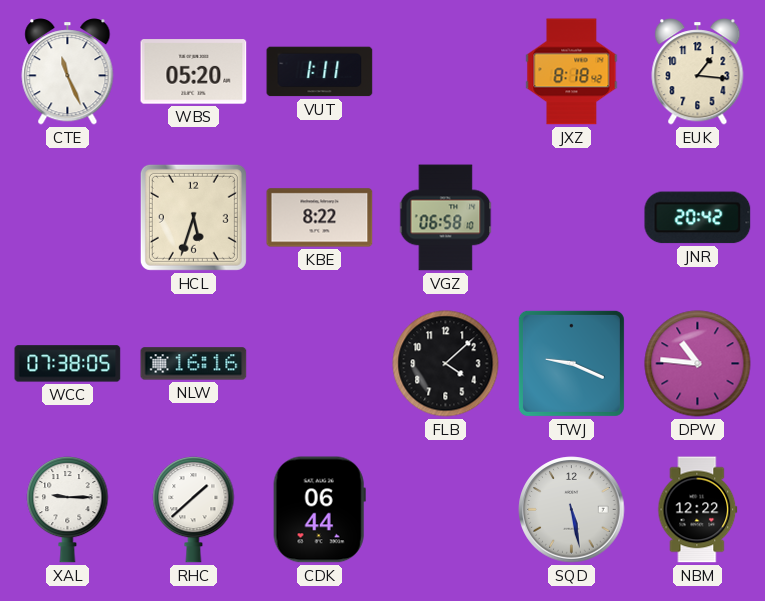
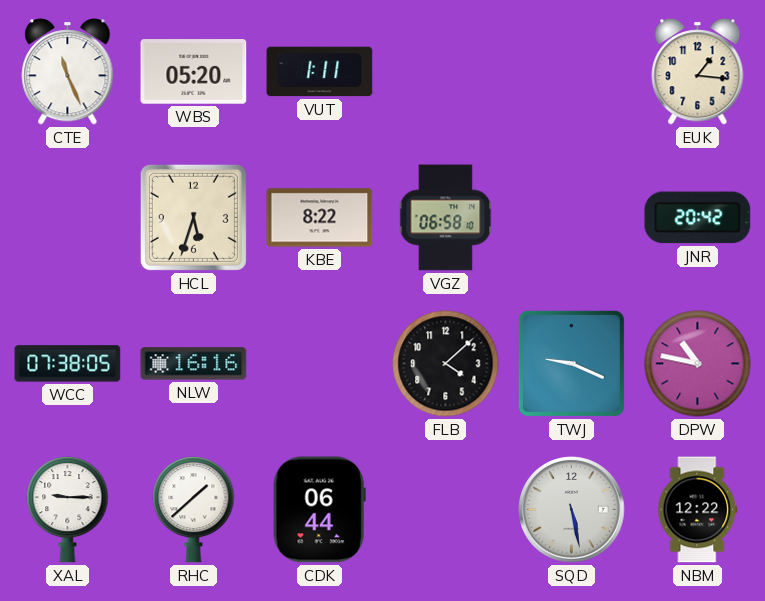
JXZ: 8:18 -> none (572, 72)
DPW: 10:46 -> 10:47 (698, 364)
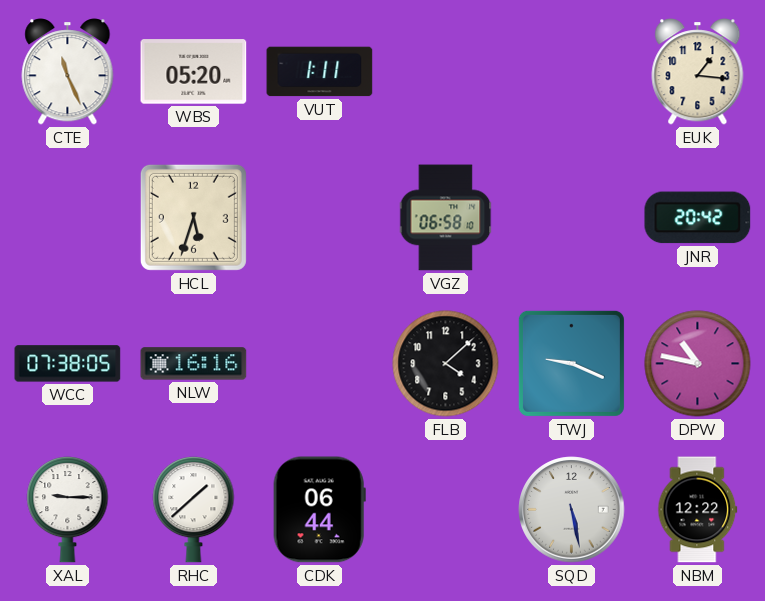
KBE: 8:22 -> none (320, 218)
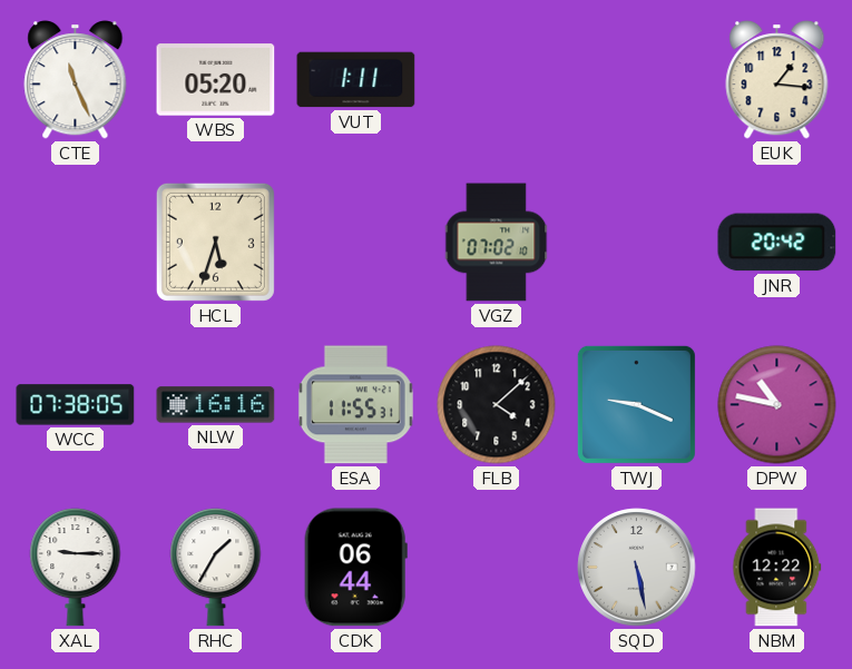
VGZ: 06:58 -> 07:02 (497, 243)
ESA: none -> 11:55 (355, 405)
RHC: 1:38 -> 1:35 (216, 567)
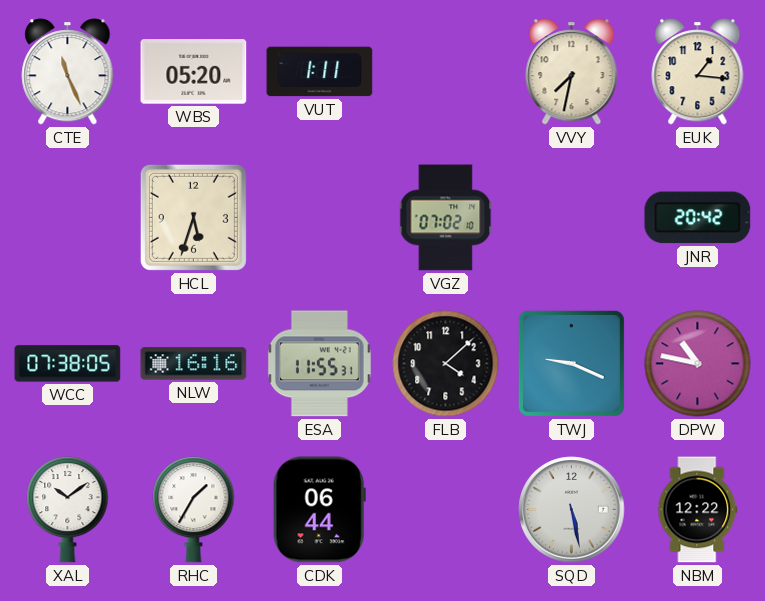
VVY: none -> 7:32 (572, 72)
XAL: 9:15 -> 10:09 (68, 509)
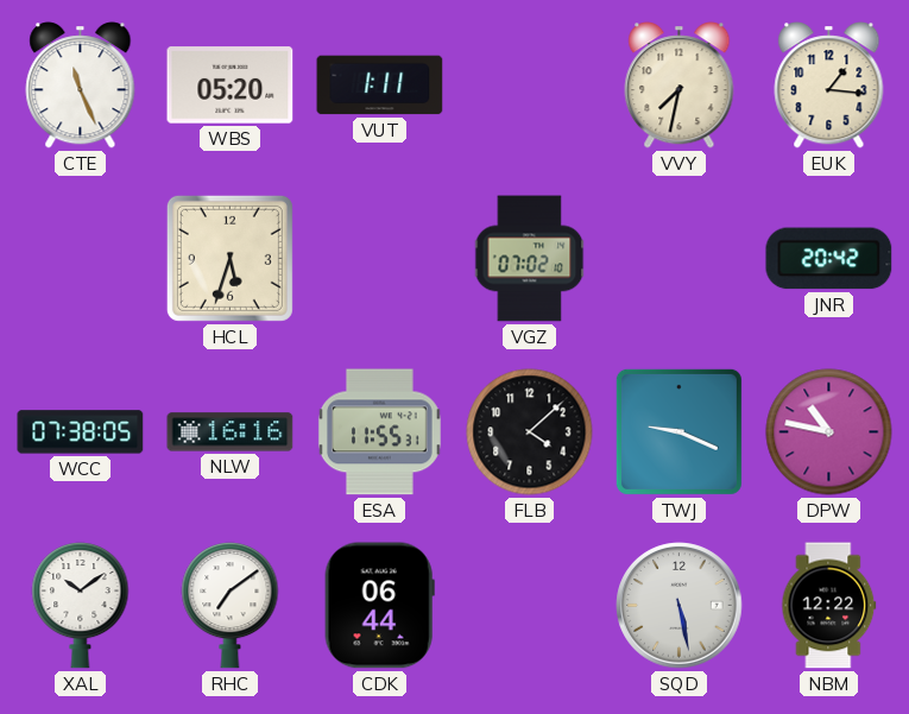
RHC: 1:35 -> 7:09 (231, 605)
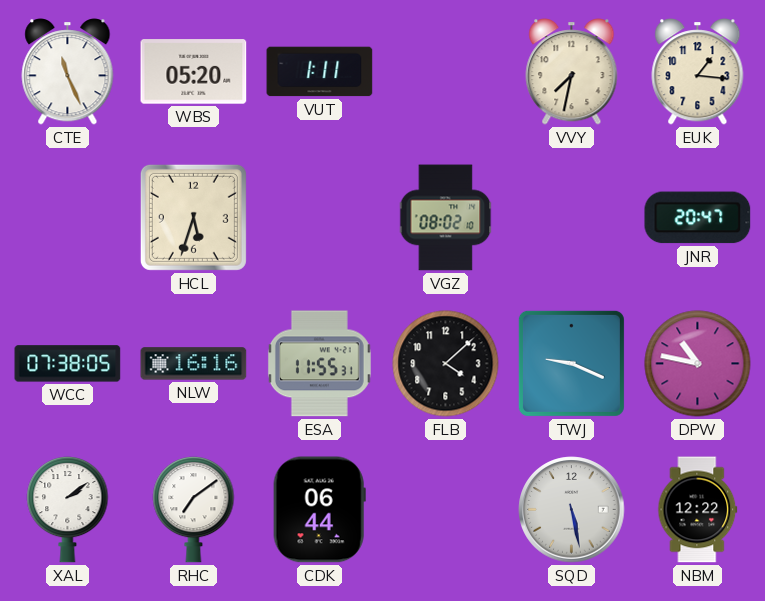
VGZ: 07:02 -> 08:02 (446, 218)
JNR: 20:42 -> 20:47 (698, 218)
XAL: 10:09 -> 2:09 (68, 509)
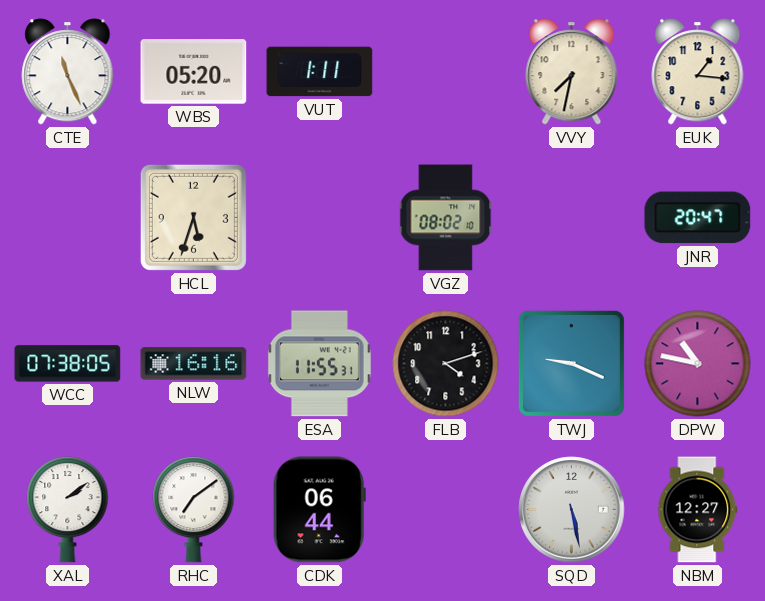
FLB: 4:08 -> 4:12 (446, 364)
NBM: 12:22 -> 12:27 (698, 510)
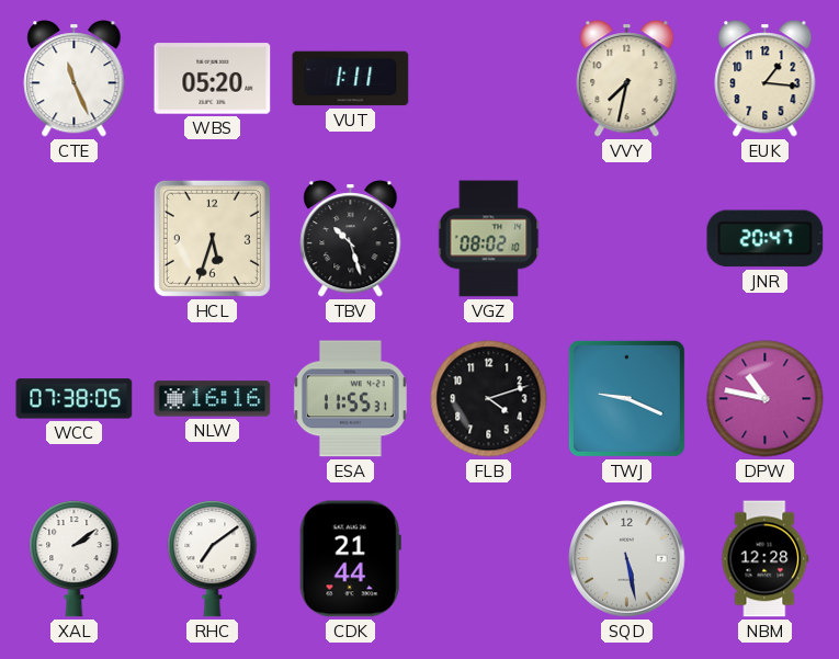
TBV: none -> 10:27 (351, 239)
CDK: 06:44 -> 21:44 (350, 559)
NBM: 12:27 -> 12:28 (766, 559)
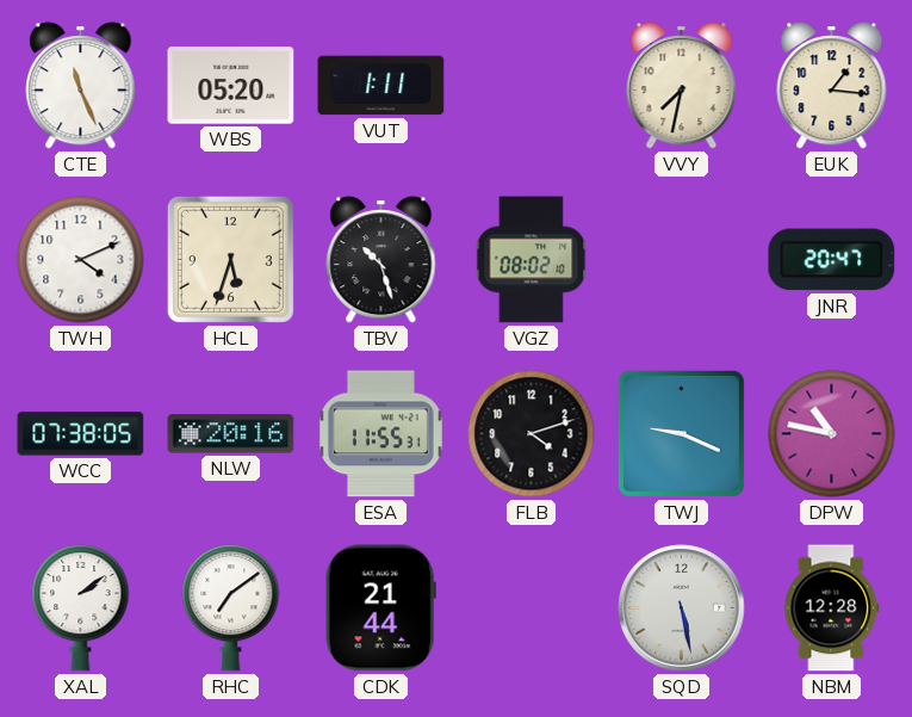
TWH: none -> 4:11 (81, 260)
NLW: 16:16 -> 20:16 (231, 434)
